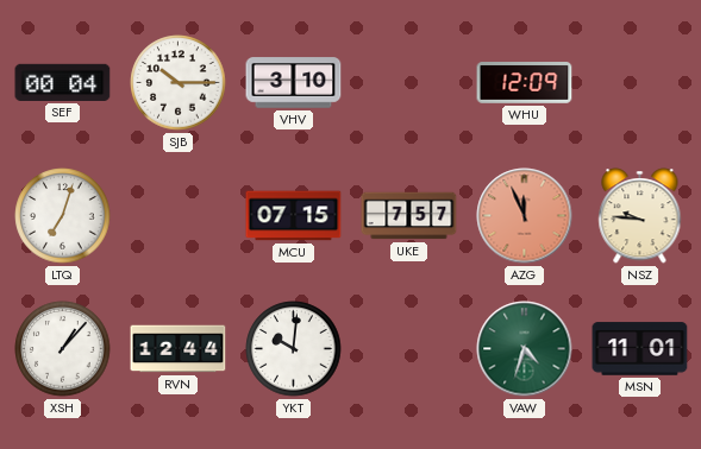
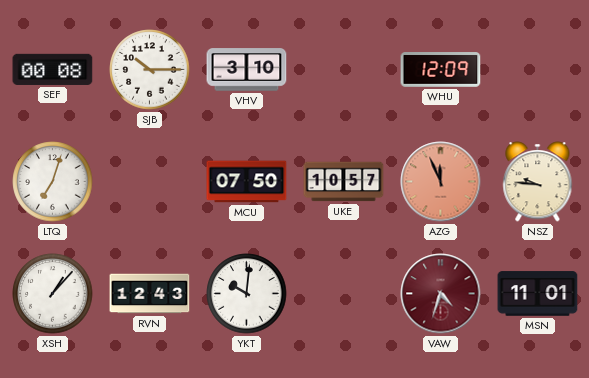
SEF: 00:04 -> 00:08 (53, 69)
MCU: 07:15 -> 07:50 (247, 182)
UKE: 7:57 -> 10:57 (344, 182)
RVN: 12:44 -> 12:43 (150, 294)
VAW dial: green -> burgundy (441, 294)
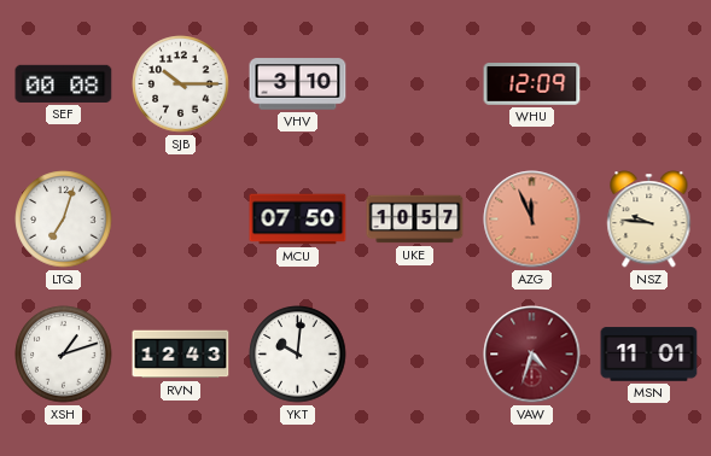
XSH: 1:07 -> 1:12 (64, 355)
